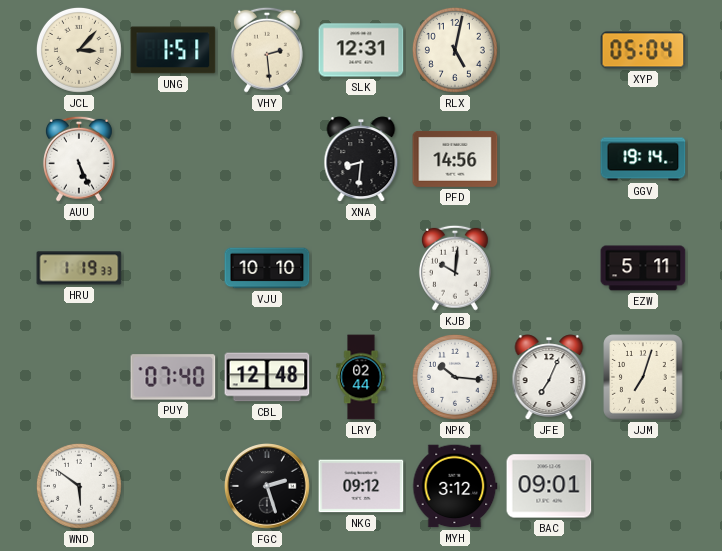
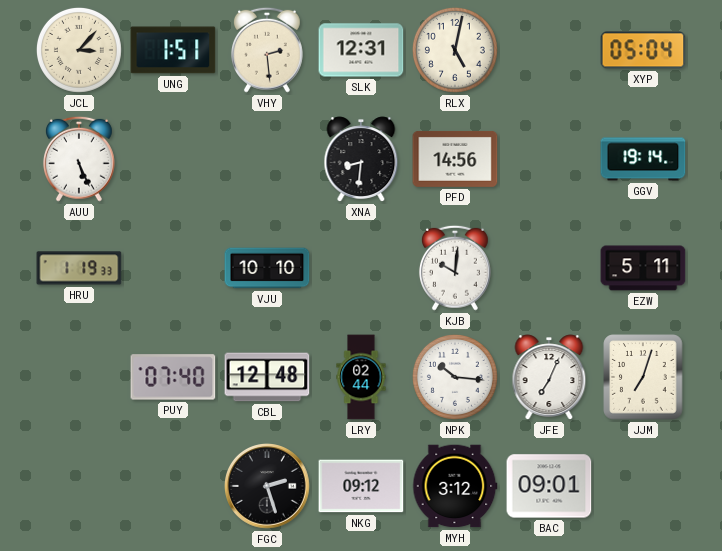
WND: 5:51 -> none (79, 486)
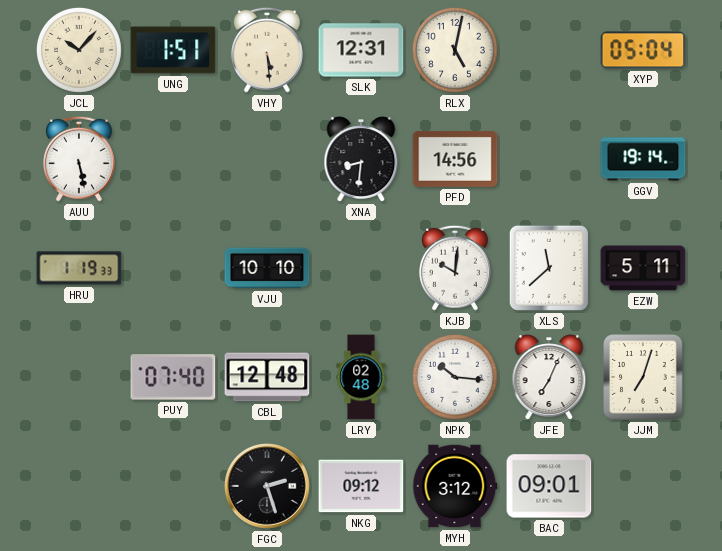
JCL: 3:07 -> 10:07 (79, 50)
VHY: 2:29 -> 5:29 (267, 50)
AUU: 5:26 -> 5:28 (79, 159)
XLS: none -> 11:38 (549, 268)
LRY: 02:44 -> 02:48 (361, 377)
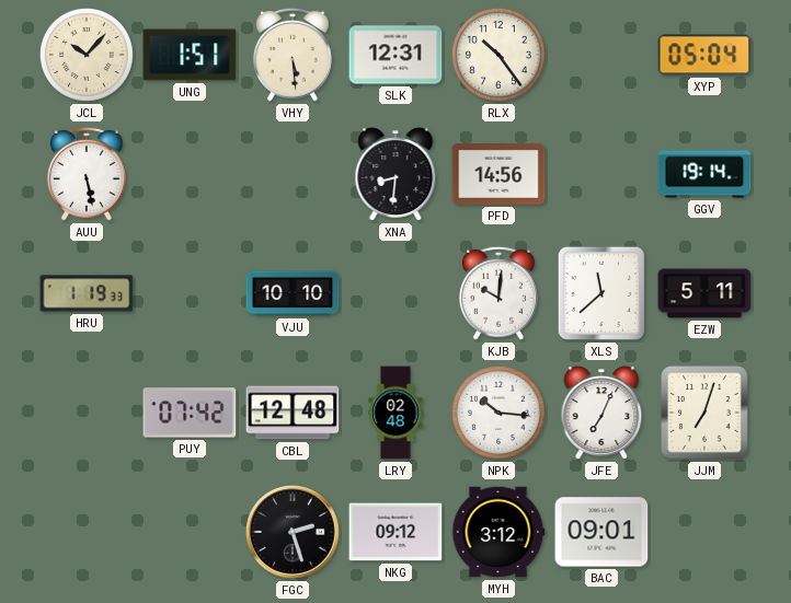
RLX: 5:02 -> 10:24 (498, 55)
PUY: 07:40 -> 07:42 (190, 413)
